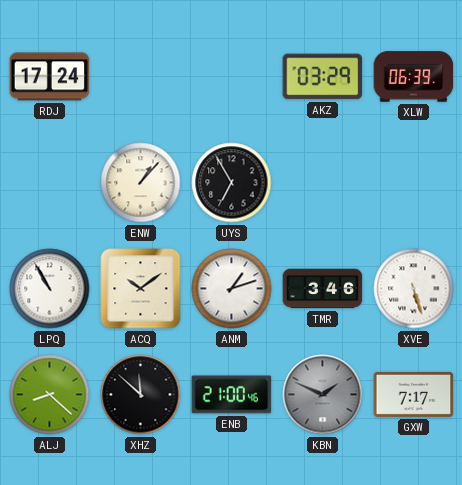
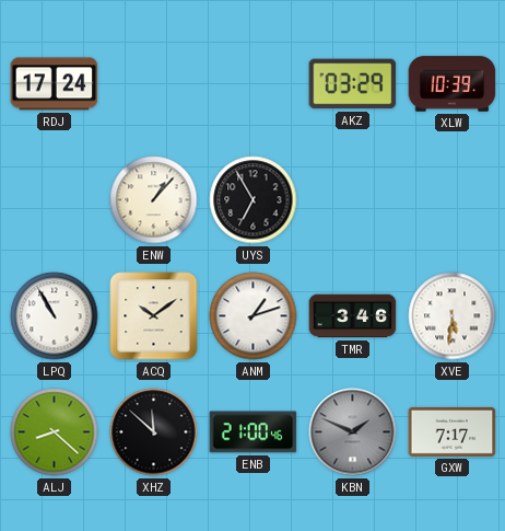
XLW: 06:39 -> 10:39 (453, 84)
XVE: 5:27 -> 5:31 (453, 316)
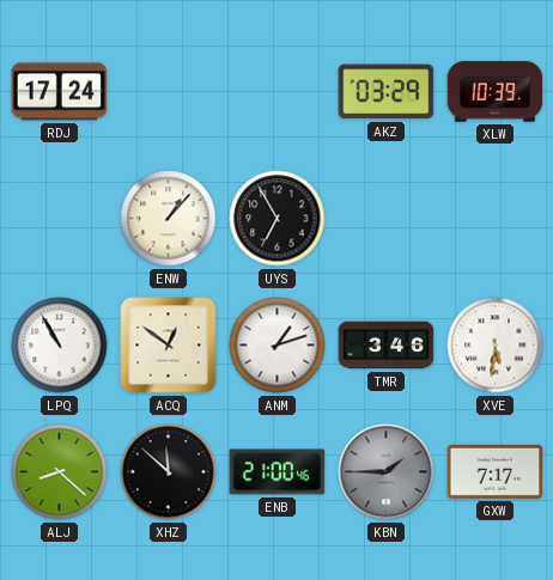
ACQ: 10:09 -> 12:51 (169, 346)
KBN: 1:49 -> 1:45 (387, 472)
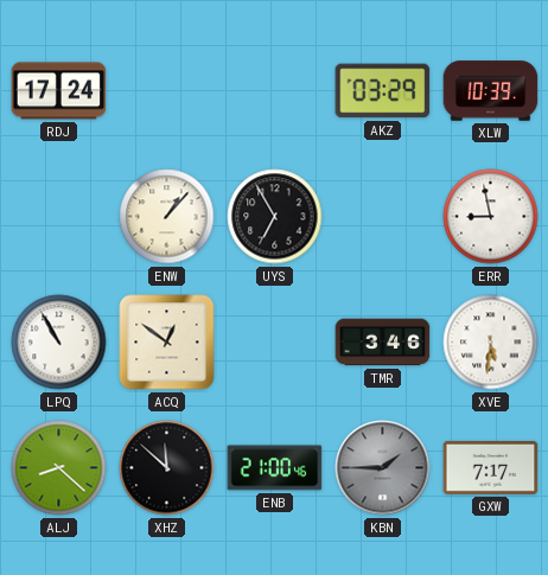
ERR: none -> 8:58 (491, 217)
ANM: 1:12 -> none (278, 346)
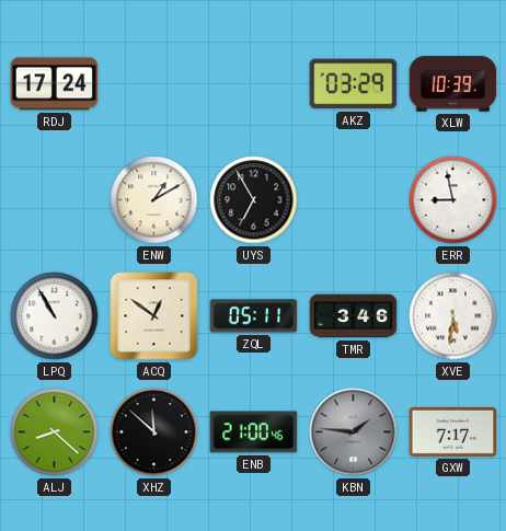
ENW: 1:07 -> 1:10 (154, 200)
ZQL: none -> 05:11 (254, 316)
KBN: 1:45 -> 1:46 (354, 432)
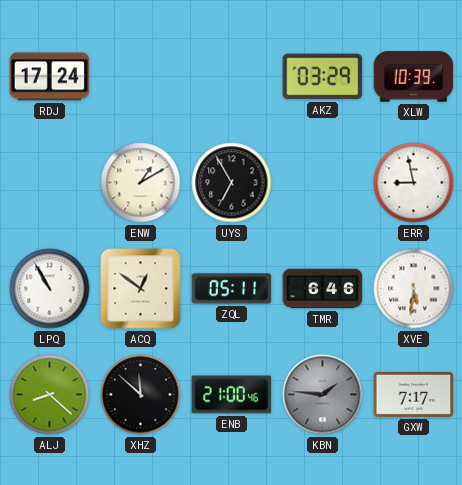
TMR: 3:46 -> 6:46 (323, 289)
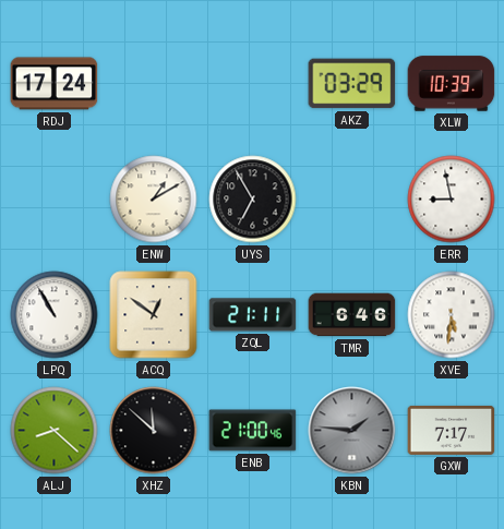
ZQL: 05:11 -> 21:11 (253, 315)
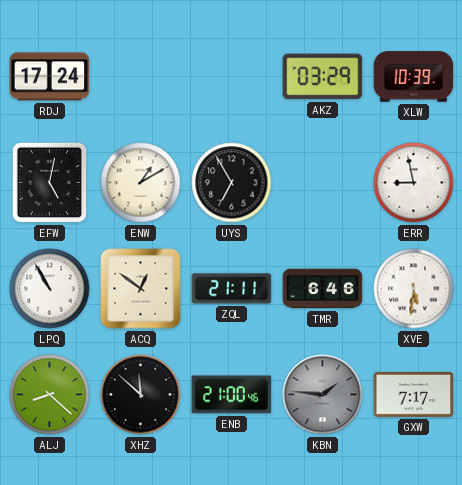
EFW: none -> 5:02 (50, 183)
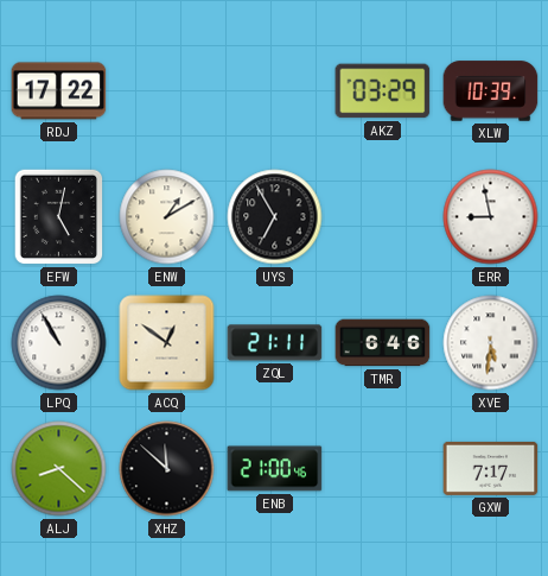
RDJ: 17:24 -> 17:22 (59, 91)
KBN: 1:46 -> none (323, 395)
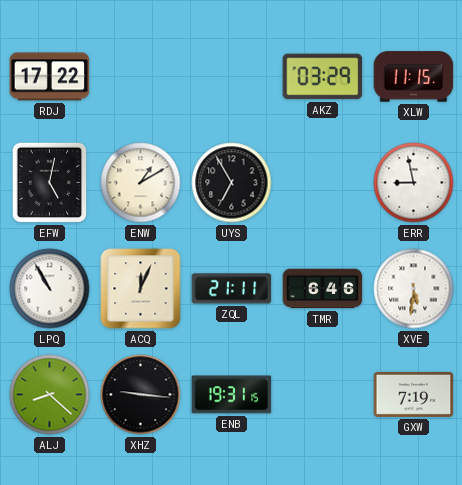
XLW: 10:39 -> 11:15 (414, 77)
ACQ: 12:51 -> 12:04 (141, 289)
XHZ: 11:52 -> 9:16 (141, 395)
ENB: 21:00 -> 19:31 (232, 395)
GXW: 7:17 -> 7:19 (414, 394)
